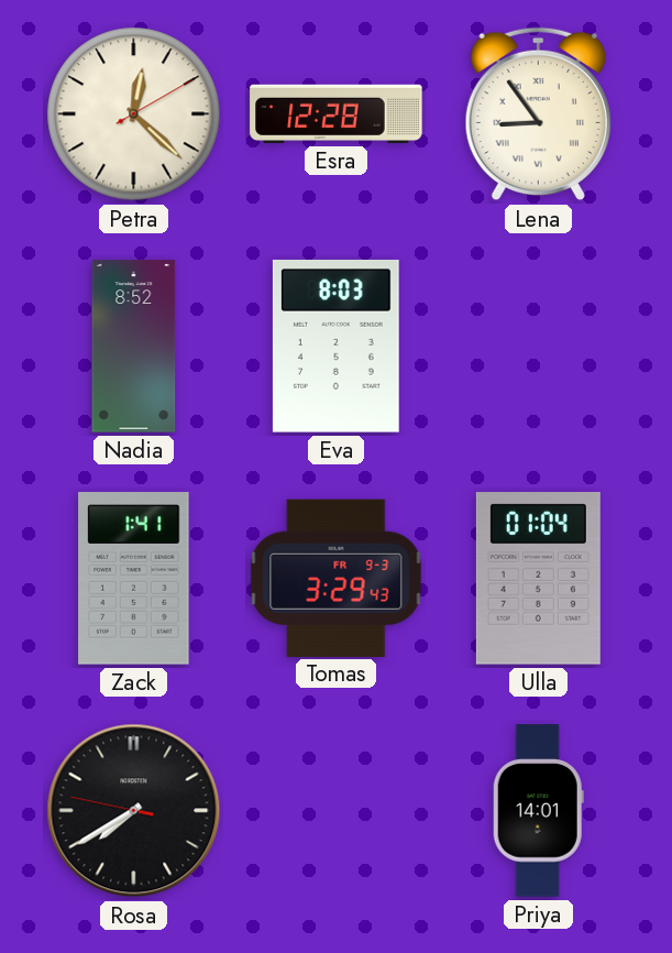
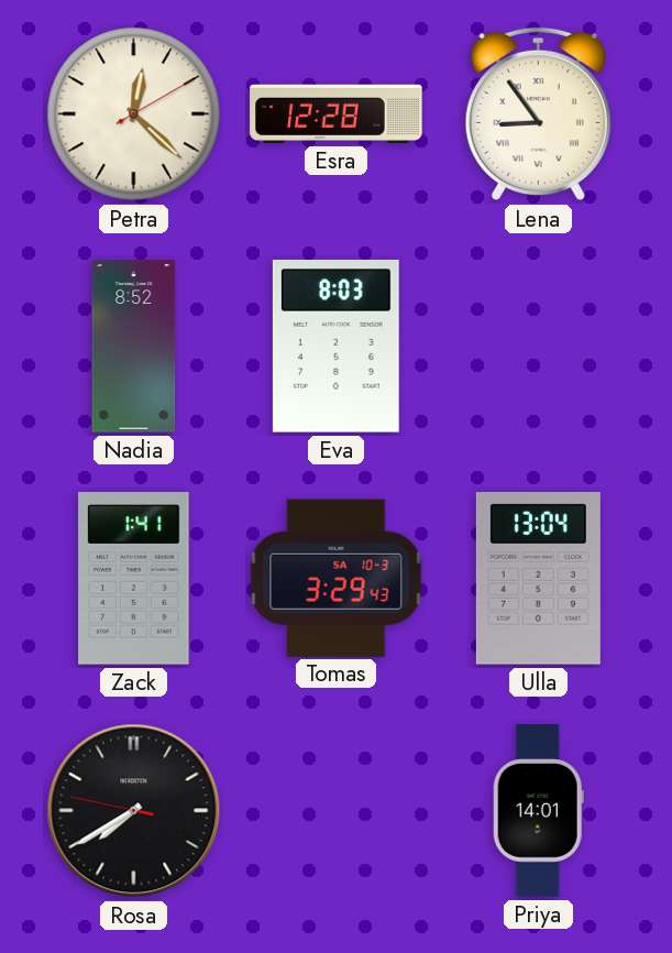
Tomas date: FR 9-3 -> SA 10-3 (337, 578)
Ulla: 01:04 -> 13:04 (538, 579)
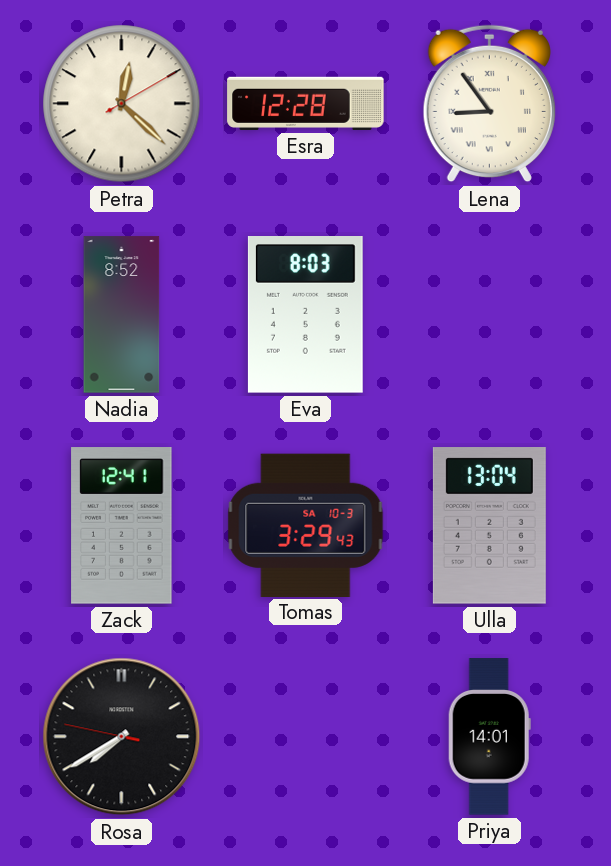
Zack: 1:41 -> 12:41 (122, 526)
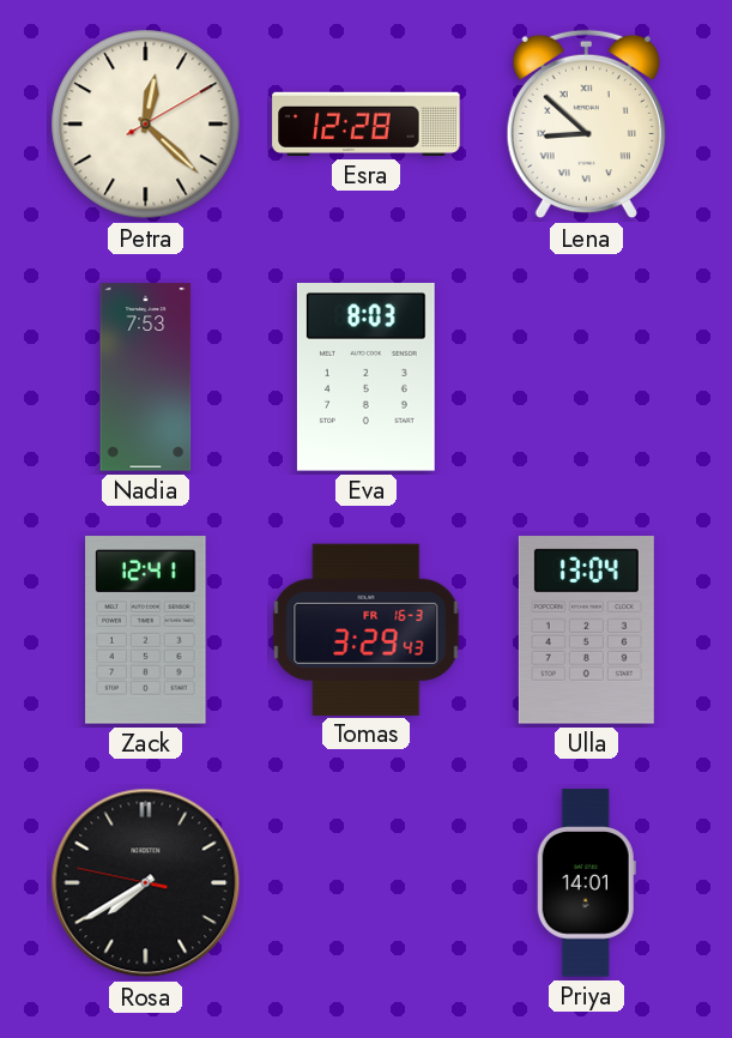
Lena: 8:54 -> 8:52 (586, 125)
Nadia: 8:52 -> 7:53 (146, 378)
Tomas date: SA 10-3 -> FR 16-3 (367, 629)
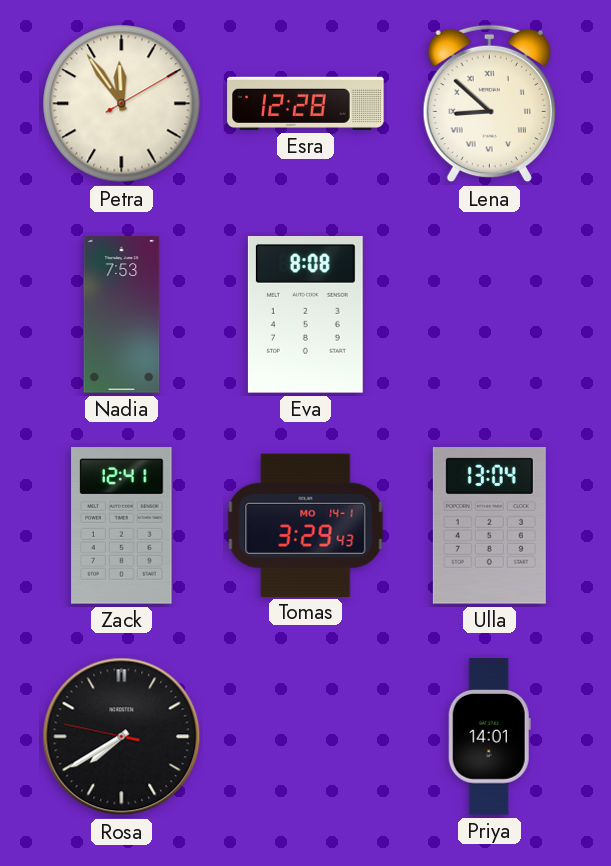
Petra: 12:22 -> 11:54 (122, 104)
Eva: 8:03 -> 8:08 (305, 315)
Tomas date: FR 16-3 -> MO 14-1 (306, 525)
